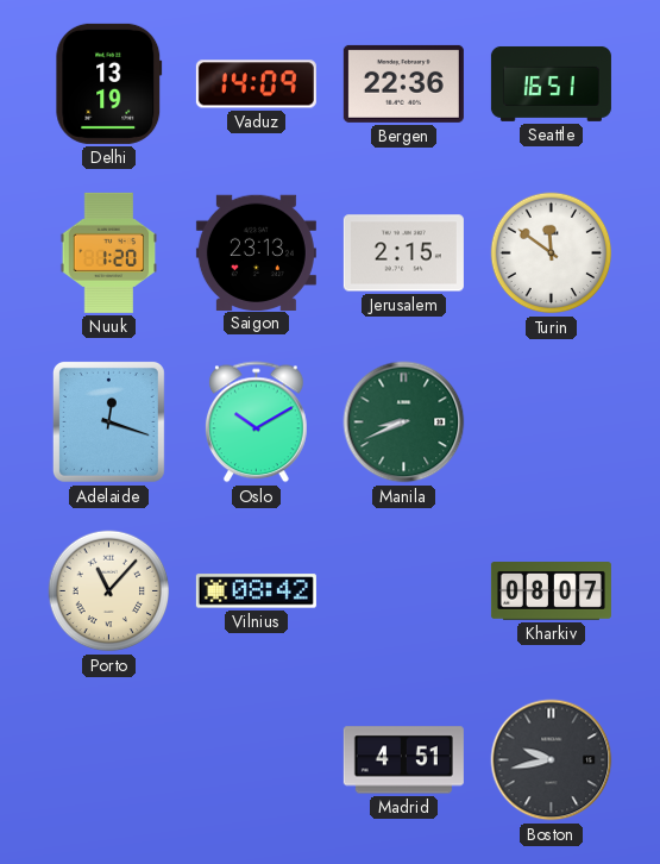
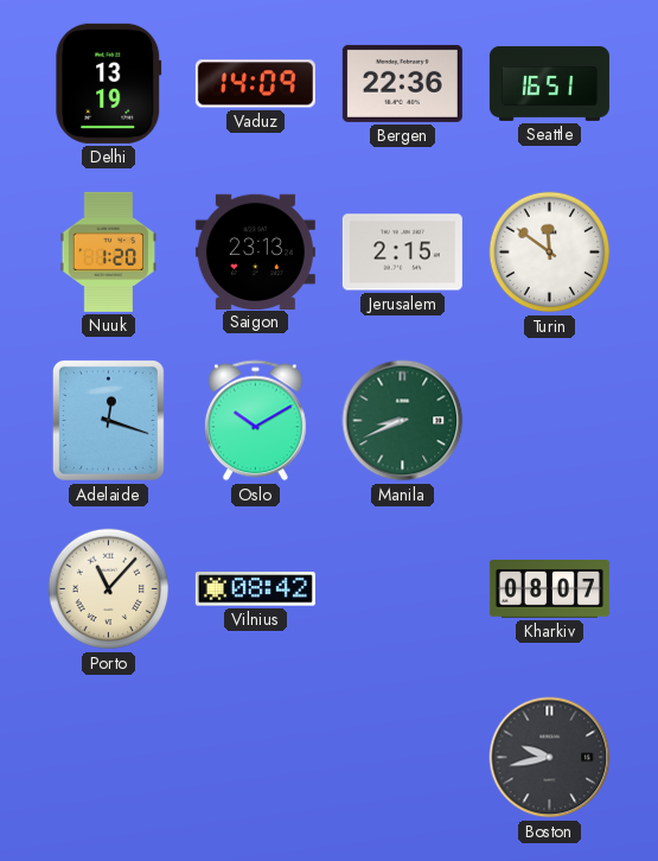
Madrid: 4:51 -> none (403, 760)
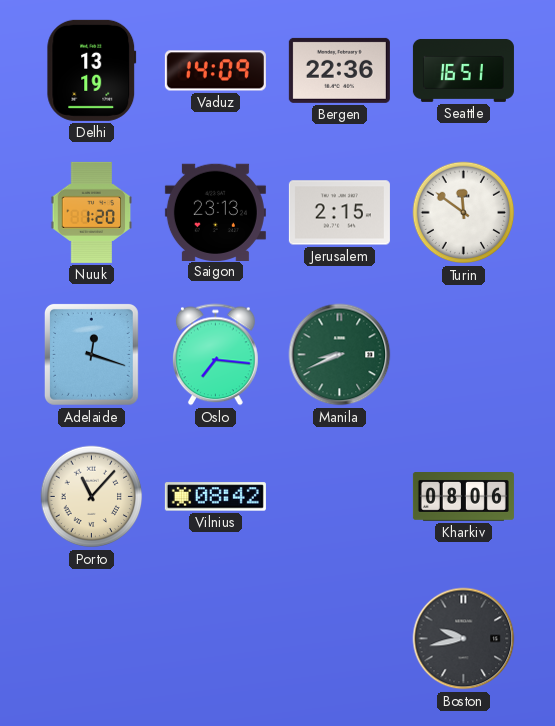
Oslo: 10:10 -> 7:16 (216, 355)
Kharkiv: 08:07 -> 08:06 (463, 497)
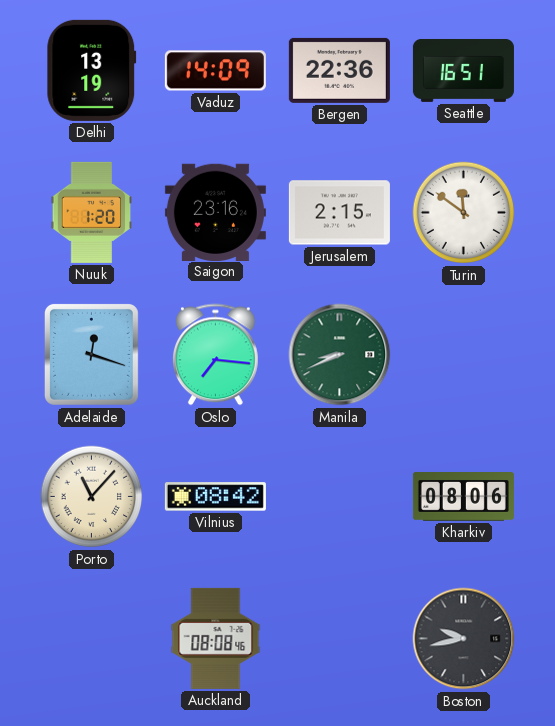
Saigon: 23:13 -> 23:16 (215, 212)
Auckland: none -> 08:08 (216, 638)
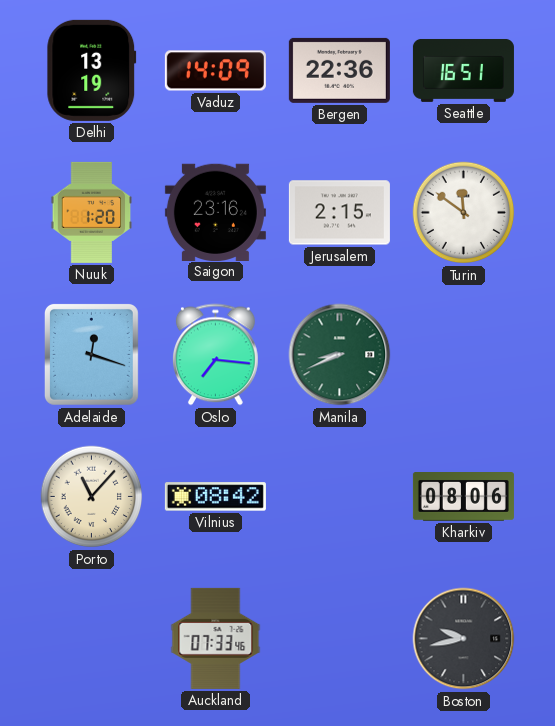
Auckland: 08:08 -> 07:33 (216, 638)
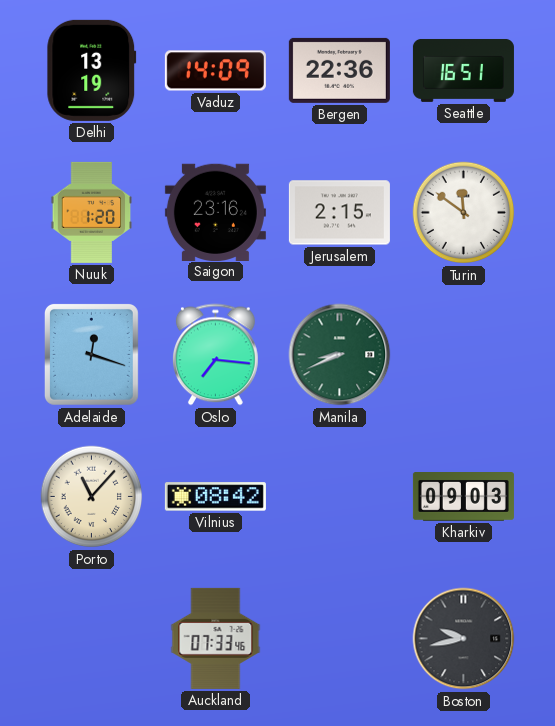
Kharkiv: 08:06 -> 09:03 (463, 497)
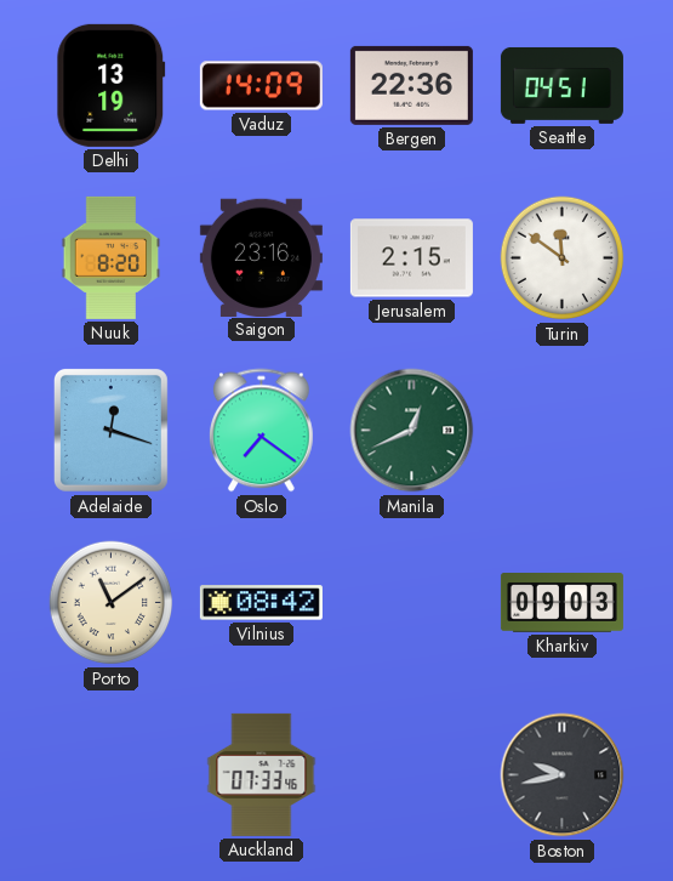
Seattle: 16:51 -> 04:51 (561, 85)
Nuuk: 1:20 -> 8:20 (112, 257)
Oslo: 7:16 -> 7:21 (262, 431)
Manila: 8:41 -> 12:41 (412, 431)
Porto: 11:07 -> 11:09 (112, 603)
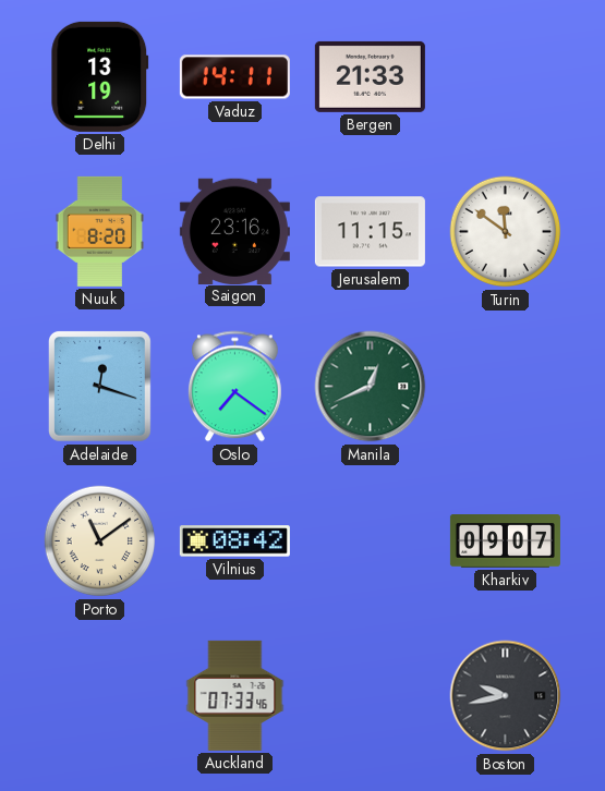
Vaduz: 14:09 -> 14:11 (234, 77)
Bergen: 22:36 -> 21:33 (370, 76)
Seattle: 04:51 -> none (561, 85)
Jerusalem: 2:15 -> 11:15 (370, 232)
Kharkiv: 09:03 -> 09:07 (505, 541)
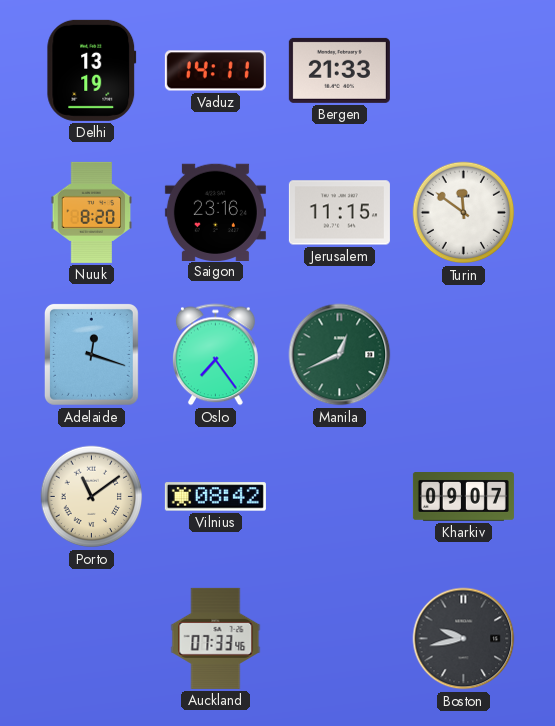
Oslo: 7:21 -> 7:24 (216, 355)
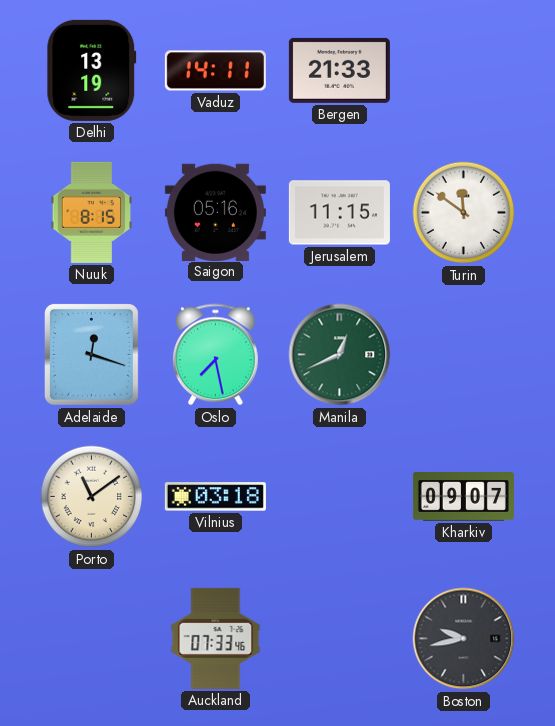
Nuuk: 8:20 -> 8:15 (92, 212)
Saigon: 23:16 -> 05:16 (215, 212)
Oslo: 7:24 -> 7:28 (216, 355)
Vilnius: 08:42 -> 03:18 (215, 497)
